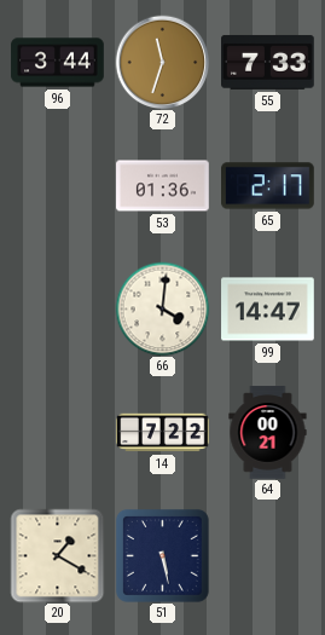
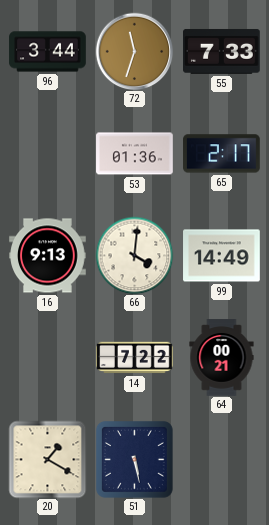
16: none -> 9:13 (48, 256)
99: 14:47 -> 14:49 (222, 256)
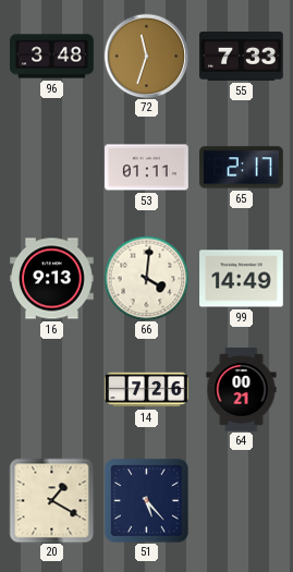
96: 3:44 -> 3:48 (52, 57)
53: 01:36 -> 01:11 (147, 168)
14: 7:22 -> 7:26 (147, 390)
51: 5:28 -> 5:23 (146, 500)
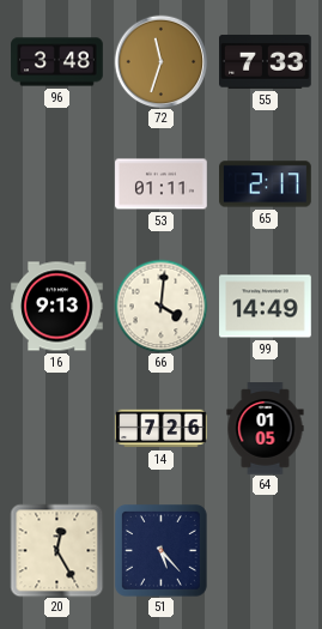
64: 00:21 -> 01:05 (266, 429)
20: 1:20 -> 12:25 (56, 550)
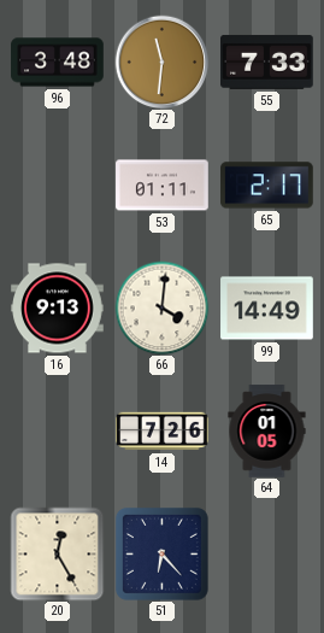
72: 11:33 -> 11:31 (161, 61)
51: 5:23 -> 6:23 (161, 553)
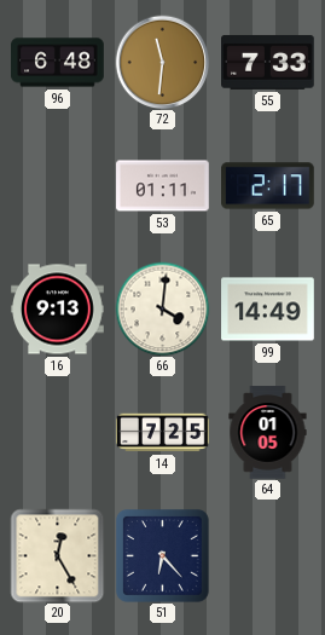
96: 3:48 -> 6:48 (58, 63)
14: 7:26 -> 7:25 (163, 433)
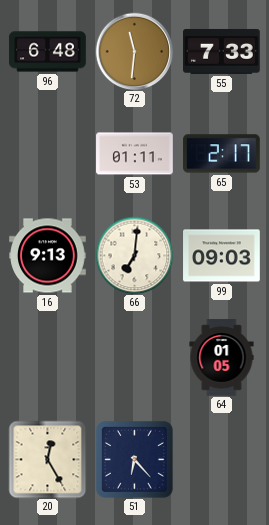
66: 4:01 -> 7:01 (134, 255)
99: 14:49 -> 09:03 (222, 256)
14: 7:25 -> none (163, 433)
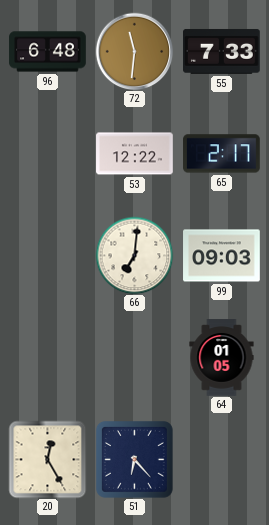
53: 01:11 -> 12:22 (135, 154)
16: 9:13 -> none (48, 256)
